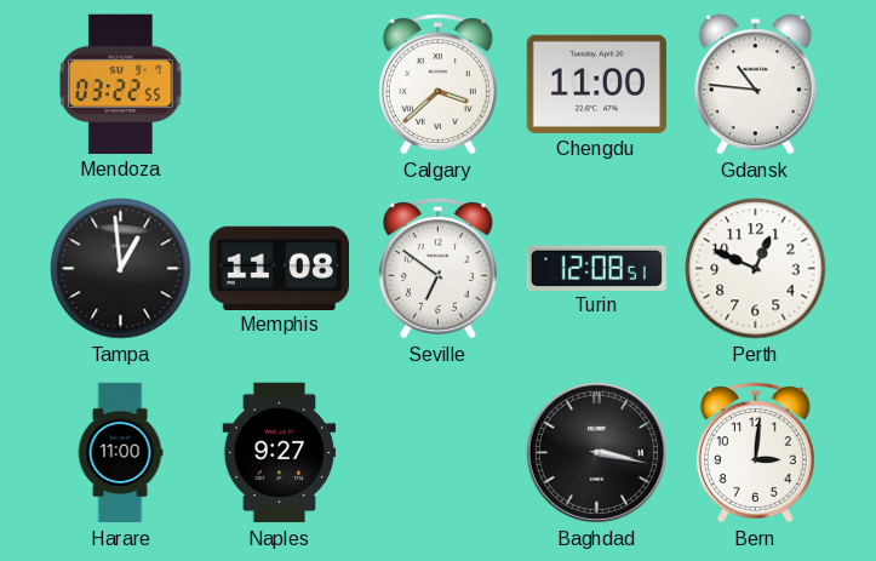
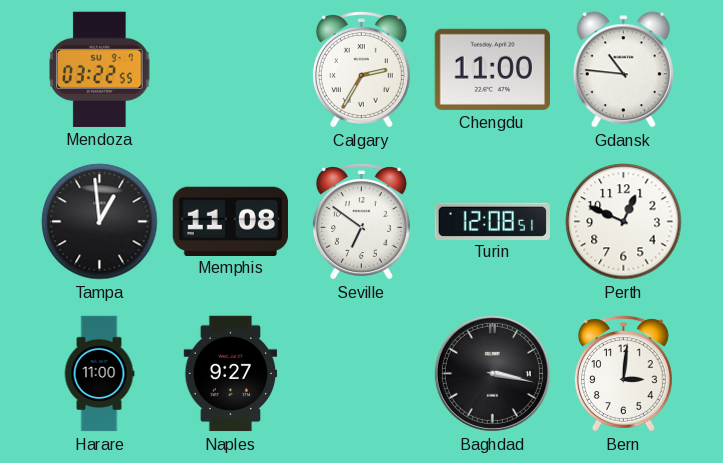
Calgary: 3:38 -> 2:35 (361, 70)
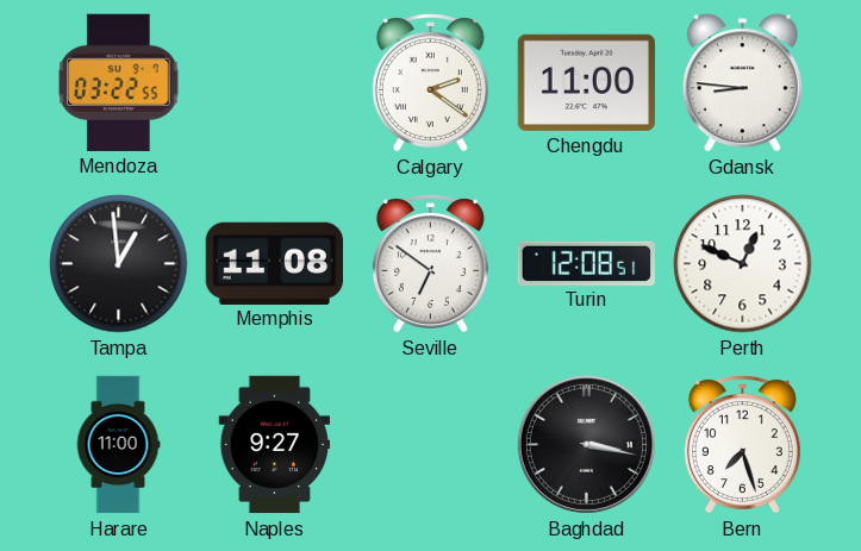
Calgary: 2:35 -> 2:21 (430, 83)
Gdansk: 10:46 -> 8:46 (742, 83)
Bern: 3:01 -> 7:27 (742, 445)
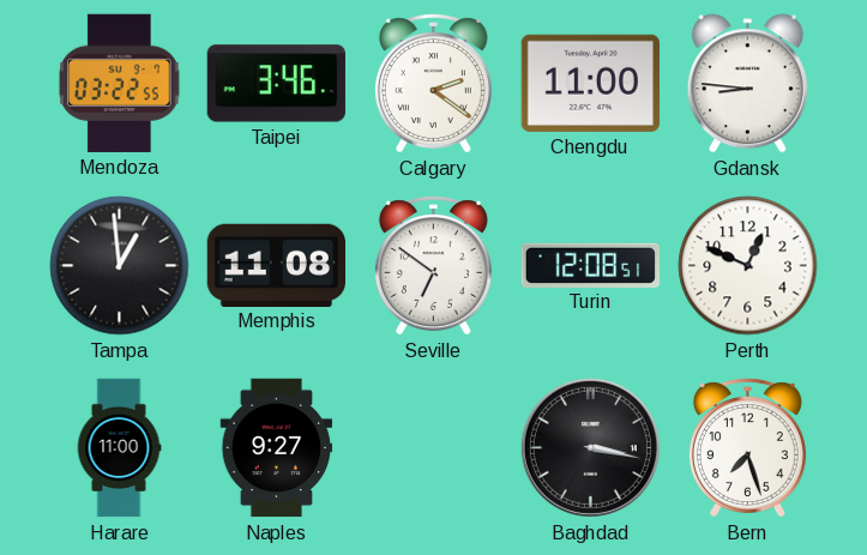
Taipei: none -> 3:46 (276, 84)
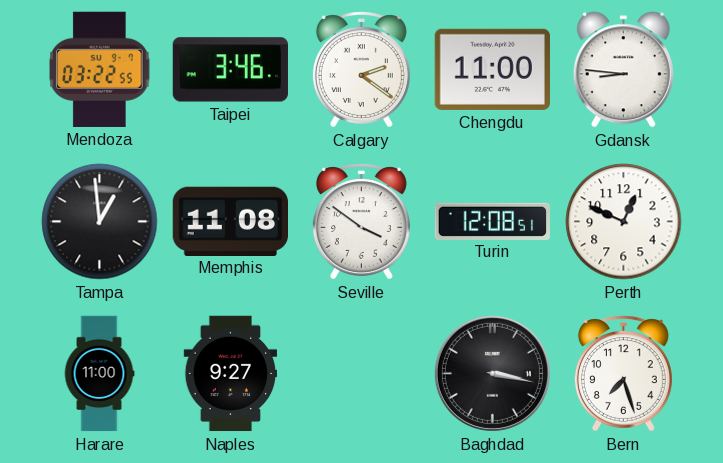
Seville: 6:51 -> 3:51 (361, 222)
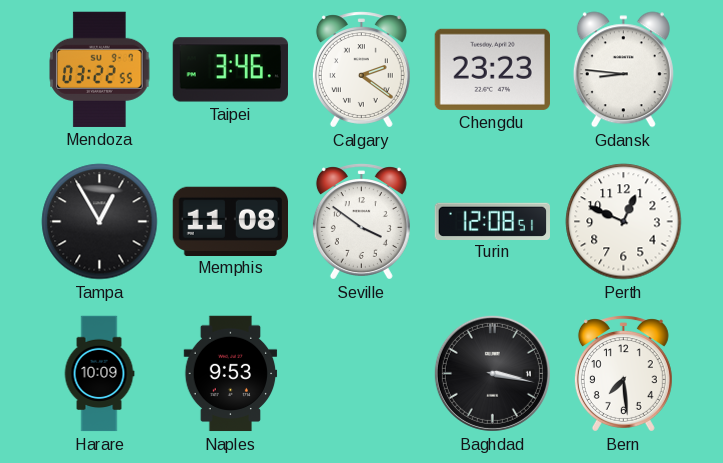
Chengdu: 11:00 -> 23:23 (492, 69)
Tampa: 12:59 -> 12:55 (100, 222)
Harare: 11:00 -> 10:09 (99, 374)
Naples: 9:27 -> 9:53 (231, 374)
Bern: 7:27 -> 7:29 (623, 374)
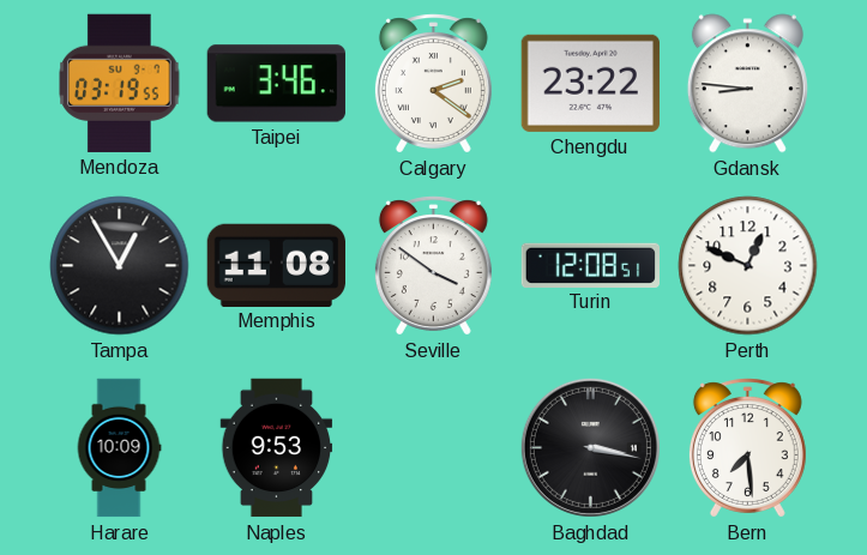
Mendoza: 03:22 -> 03:19 (120, 83)
Chengdu: 23:23 -> 23:22 (590, 83)
